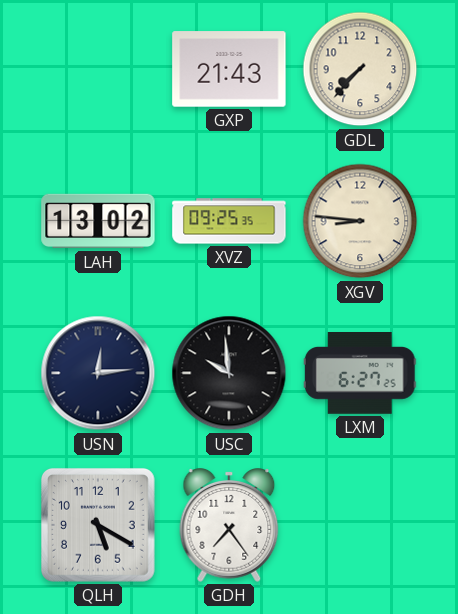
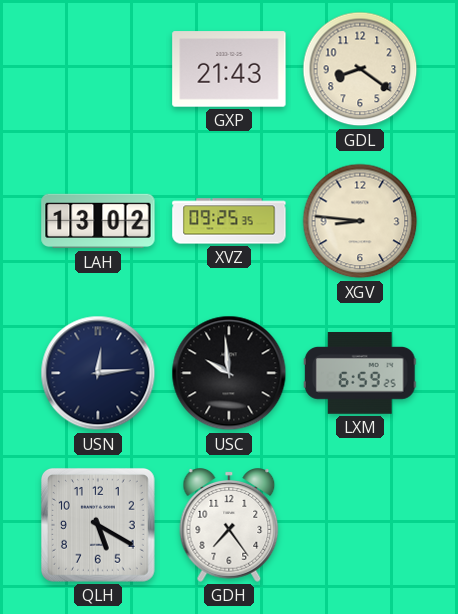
GDL: 7:37 -> 8:21 (360, 69)
LXM: 6:27 -> 6:59 (360, 374)
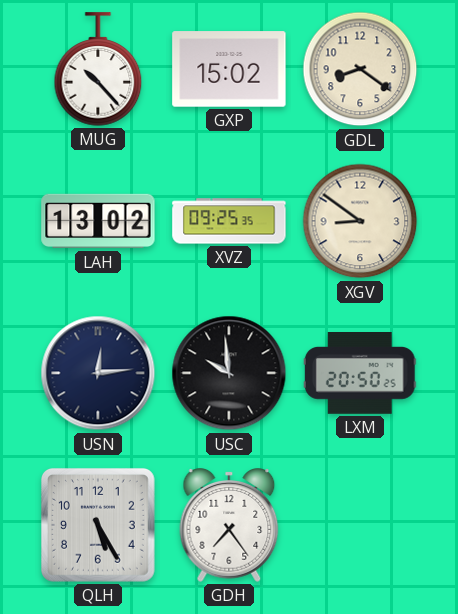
MUG: none -> 10:23 (98, 69)
GXP: 21:43 -> 15:02 (229, 69)
XGV: 8:46 -> 8:51 (360, 221)
LXM: 6:59 -> 20:50 (360, 374)
QLH: 5:20 -> 5:25 (98, 525)
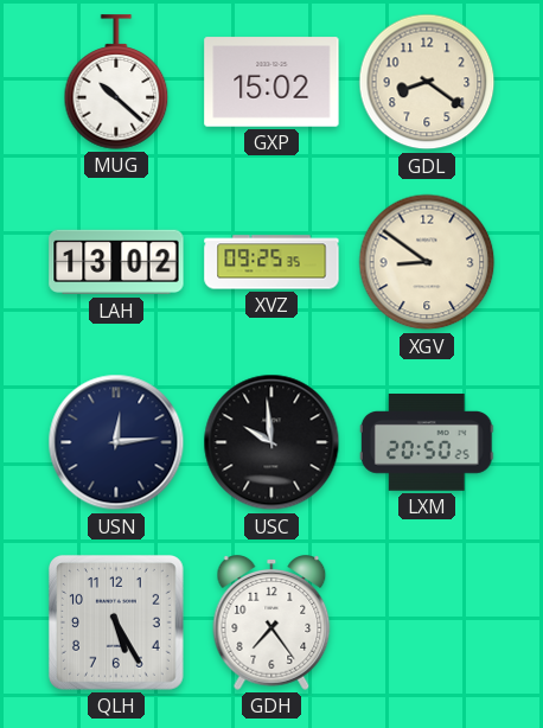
MUG: 10:23 -> 10:22 (116, 82)
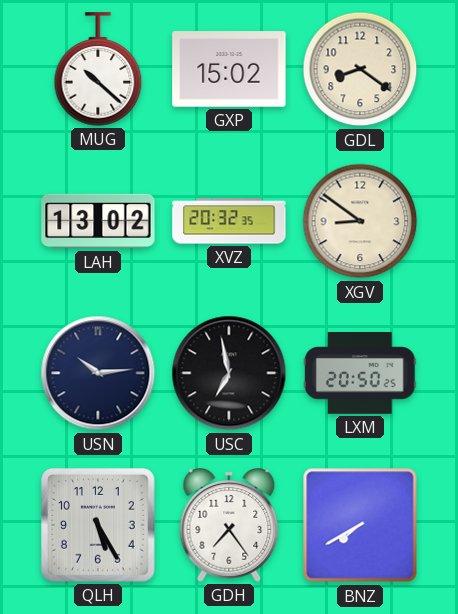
XVZ: 09:25 -> 20:32 (229, 221)
USN: 12:14 -> 10:14 (98, 373)
USC: 9:59 -> 6:58 (229, 373)
BNZ: none -> 7:40 (360, 525)
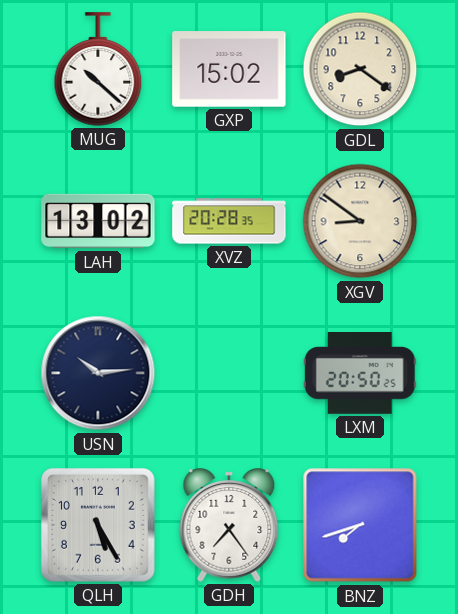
XVZ: 20:32 -> 20:28 (229, 221)
USC: 6:58 -> none (229, 373)
BNZ: 7:40 -> 7:42 (360, 525)
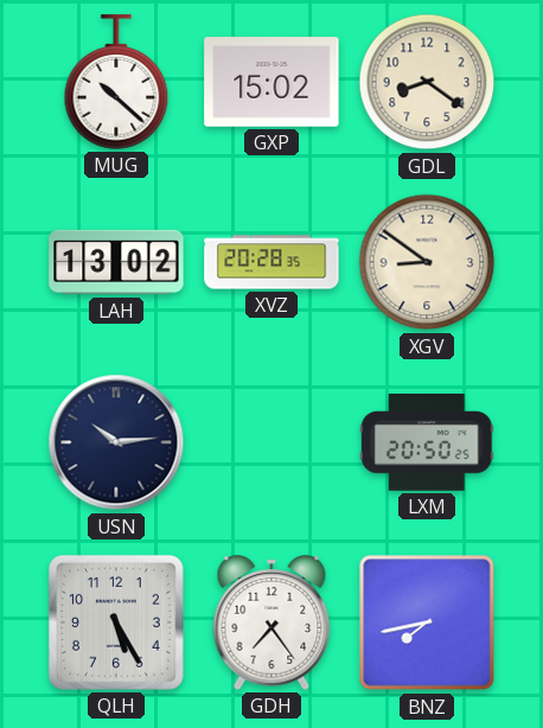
BNZ: 7:42 -> 7:43 (427, 622)
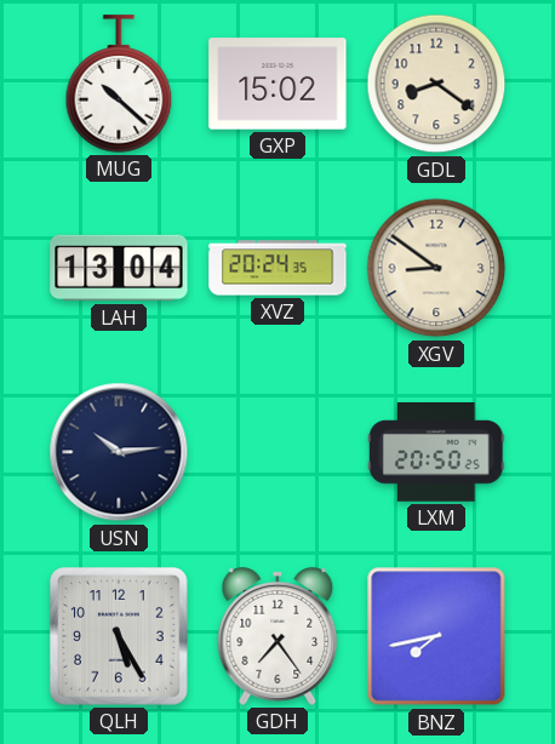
LAH: 13:02 -> 13:04 (119, 268)
XVZ: 20:28 -> 20:24 (277, 268)
